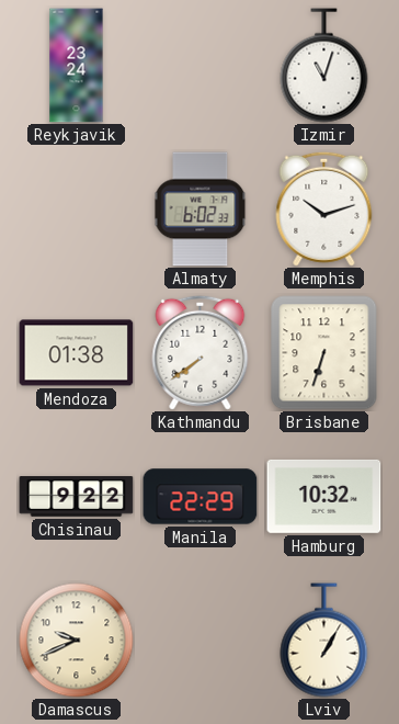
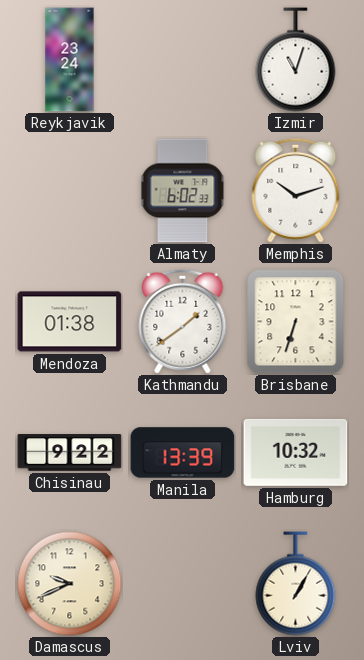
Kathmandu: 7:39 -> 1:39 (183, 321)
Manila: 22:29 -> 13:39 (183, 453)
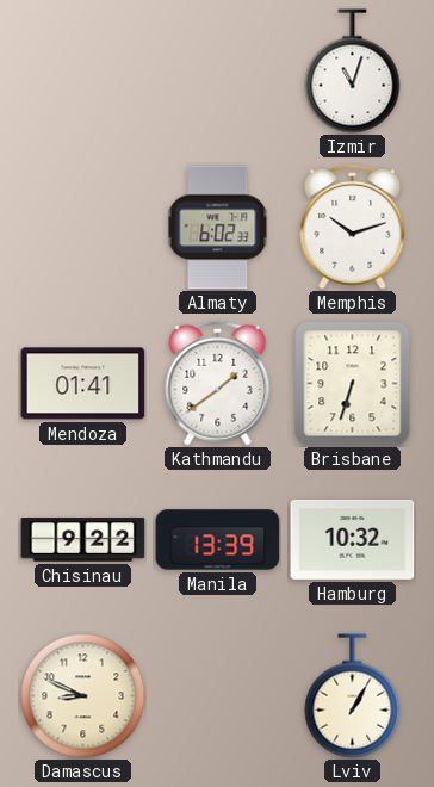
Reykjavik: 23:24 -> none (70, 60)
Mendoza: 01:38 -> 01:41 (83, 384)
Damascus: 9:41 -> 8:49 (83, 696)
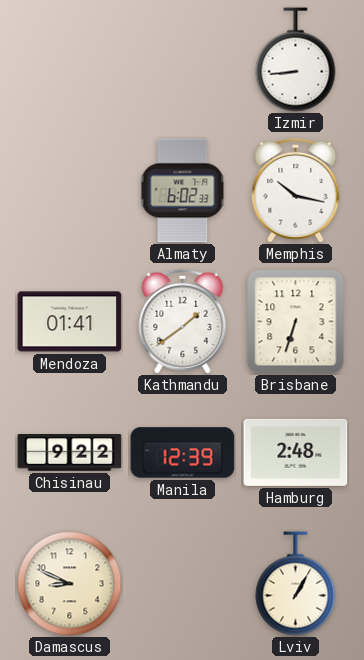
Izmir: 11:03 -> 8:44 (296, 60)
Memphis: 10:12 -> 10:17 (296, 190)
Manila: 13:39 -> 12:39 (183, 453)
Hamburg: 10:32 -> 2:48 (296, 452)
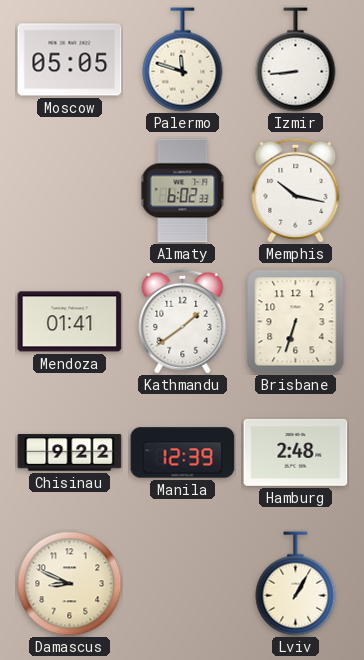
Moscow: none -> 05:05 (70, 60)
Palermo: none -> 11:48 (183, 60)
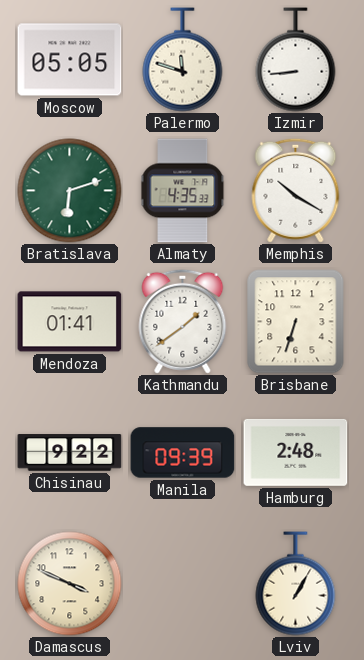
Bratislava: none -> 6:12 (70, 191)
Almaty: 6:02 -> 4:35 (183, 191)
Memphis: 10:17 -> 10:20 (296, 190)
Manila: 12:39 -> 09:39 (183, 453)
Damascus: 8:49 -> 3:49 (70, 584)
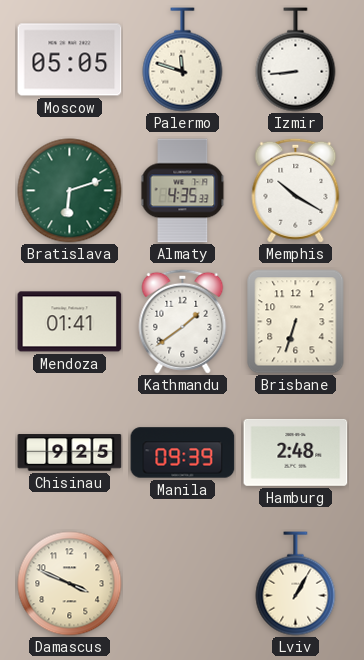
Chisinau: 9:22 -> 9:25 (70, 453)
